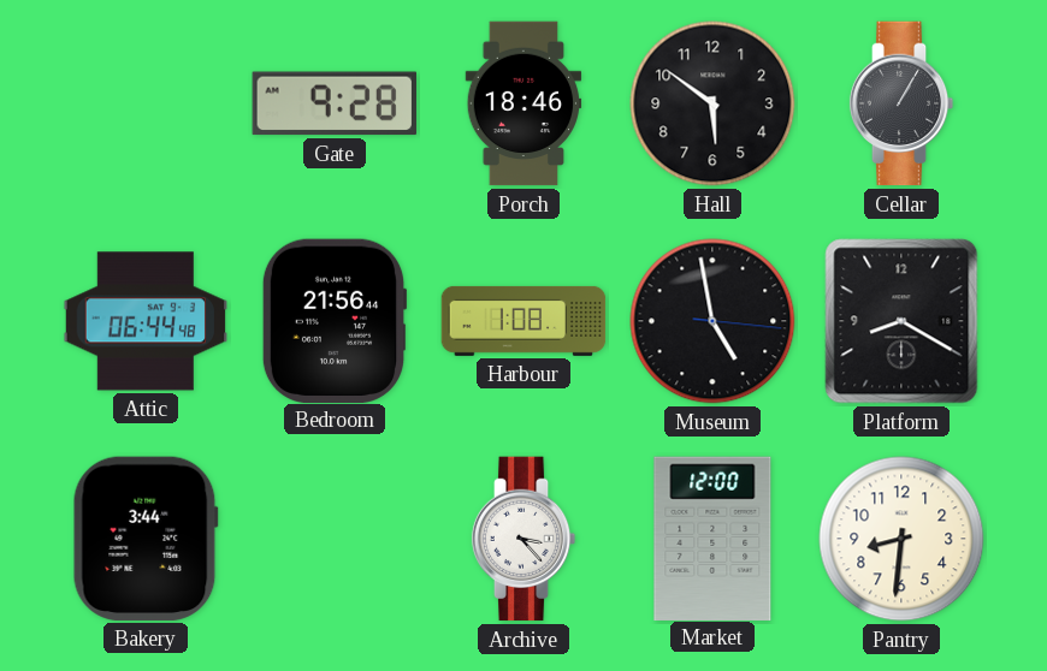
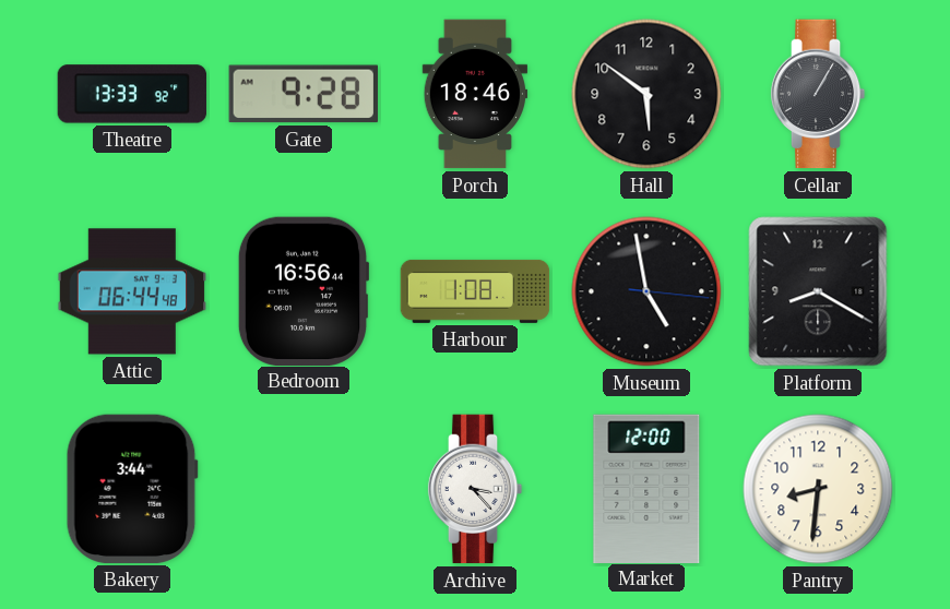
Theatre: none -> 13:33 (132, 94)
Bedroom: 21:56 -> 16:56 (304, 290)
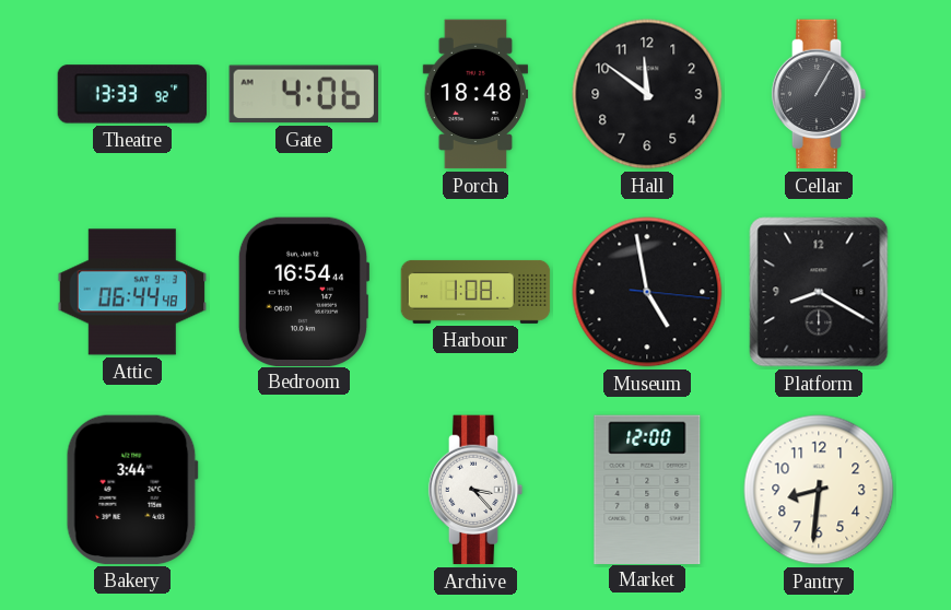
Gate: 9:28 -> 4:06 (304, 94)
Porch: 18:46 -> 18:48 (476, 94)
Hall: 5:51 -> 11:51 (647, 94)
Bedroom: 16:56 -> 16:54 (304, 291)
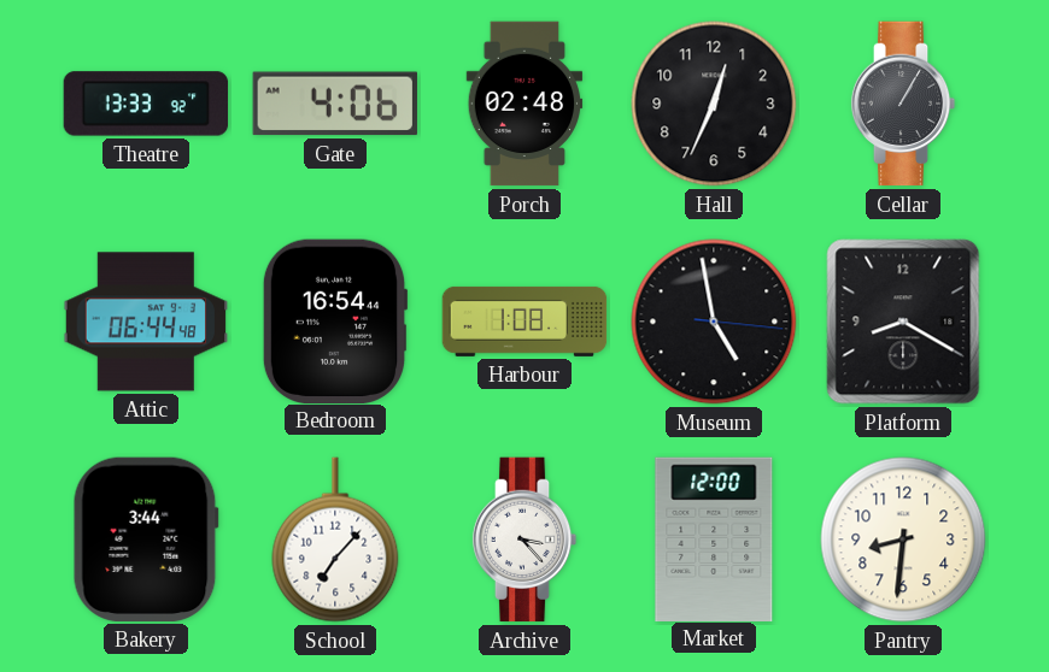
Porch: 18:48 -> 02:48 (524, 104)
Hall: 11:51 -> 12:34 (714, 104)
School: none -> 7:07 (335, 540)
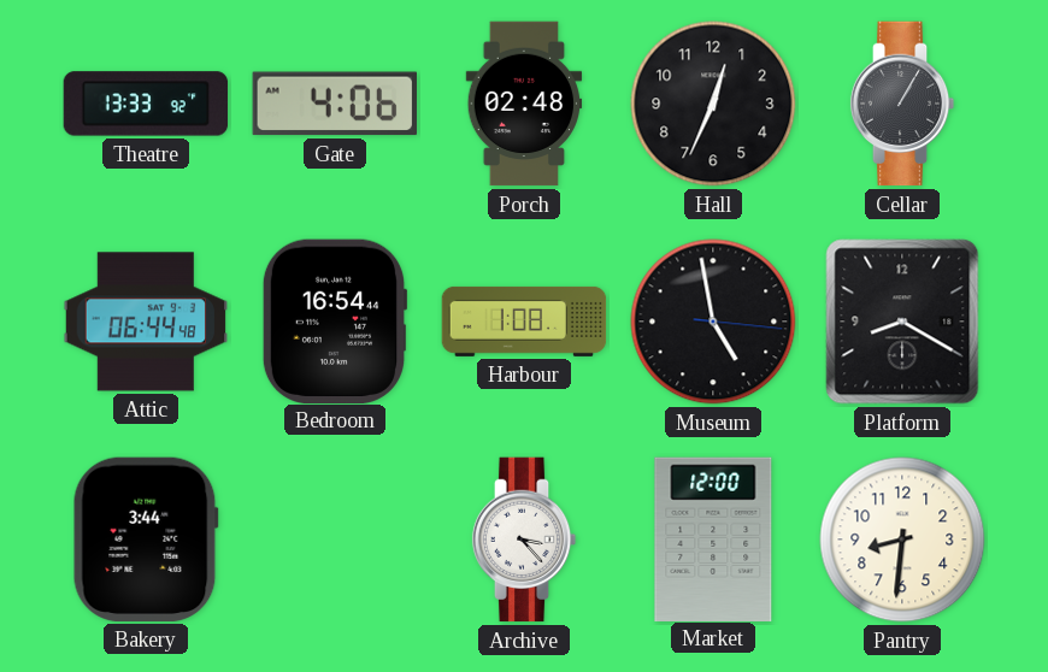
School: 7:07 -> none (335, 540)
